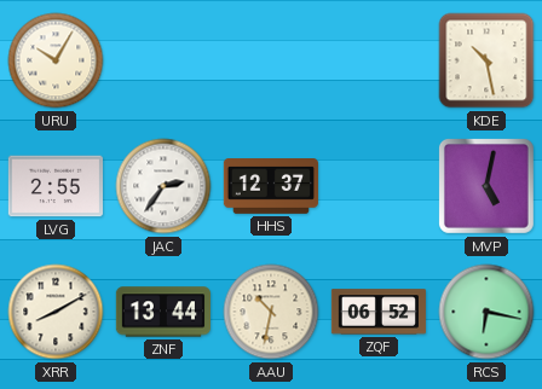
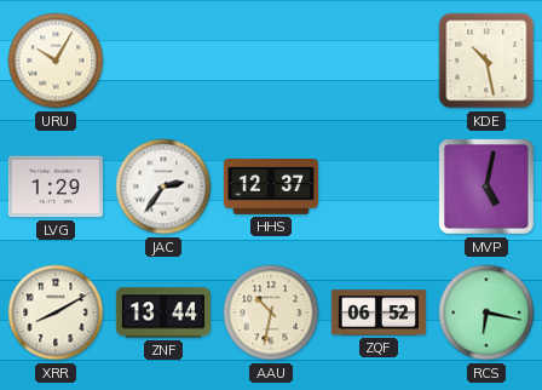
LVG: 2:55 -> 1:29 (56, 187)
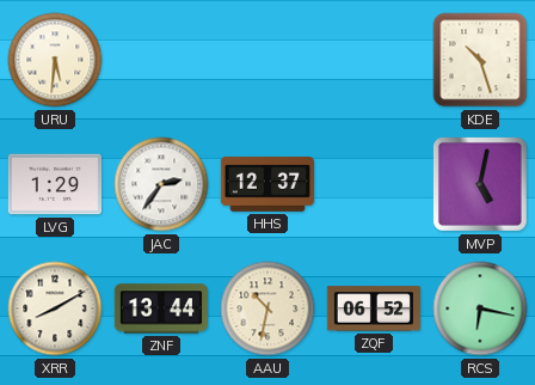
URU: 10:05 -> 5:31 (55, 60)
KDE: 10:28 -> 10:27 (480, 60)
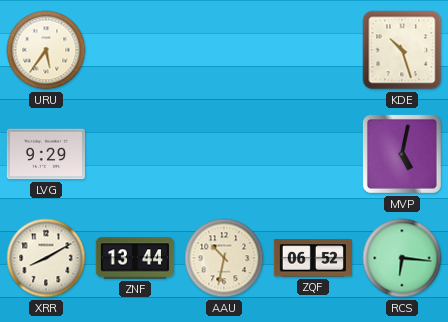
URU: 5:31 -> 5:36 (46, 50)
LVG: 1:29 -> 9:29 (46, 154)
JAC: 2:36 -> none (161, 184)
HHS: 12:37 -> none (267, 185)
RCS: 6:17 -> 6:16 (402, 258)
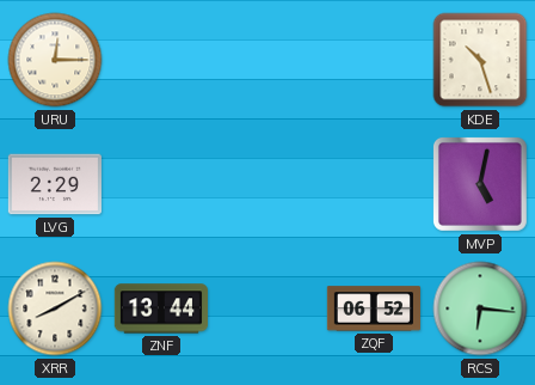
URU: 5:36 -> 12:15 (55, 60)
LVG: 9:29 -> 2:29 (55, 184)
AAU: 10:32 -> none (224, 258)
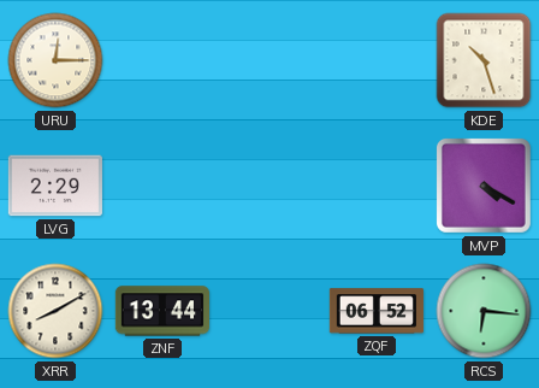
MVP: 5:02 -> 4:20 (484, 186)
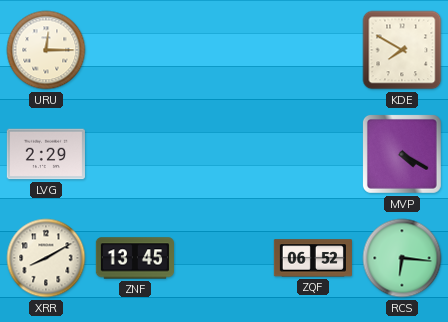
KDE: 10:27 -> 7:50 (402, 50)
ZNF: 13:44 -> 13:45 (134, 258)
